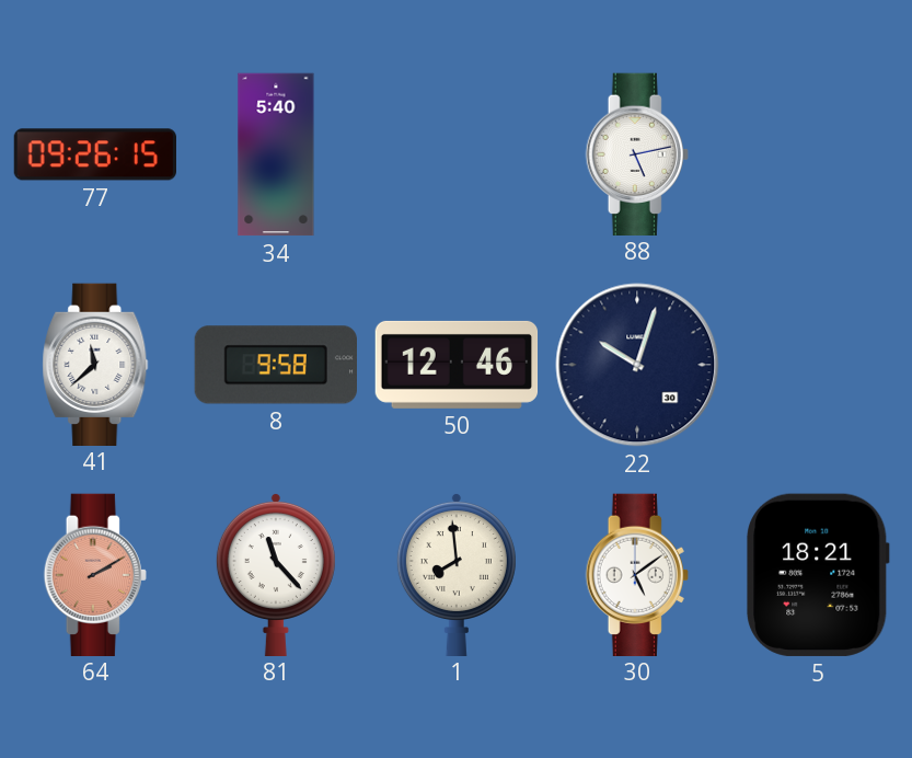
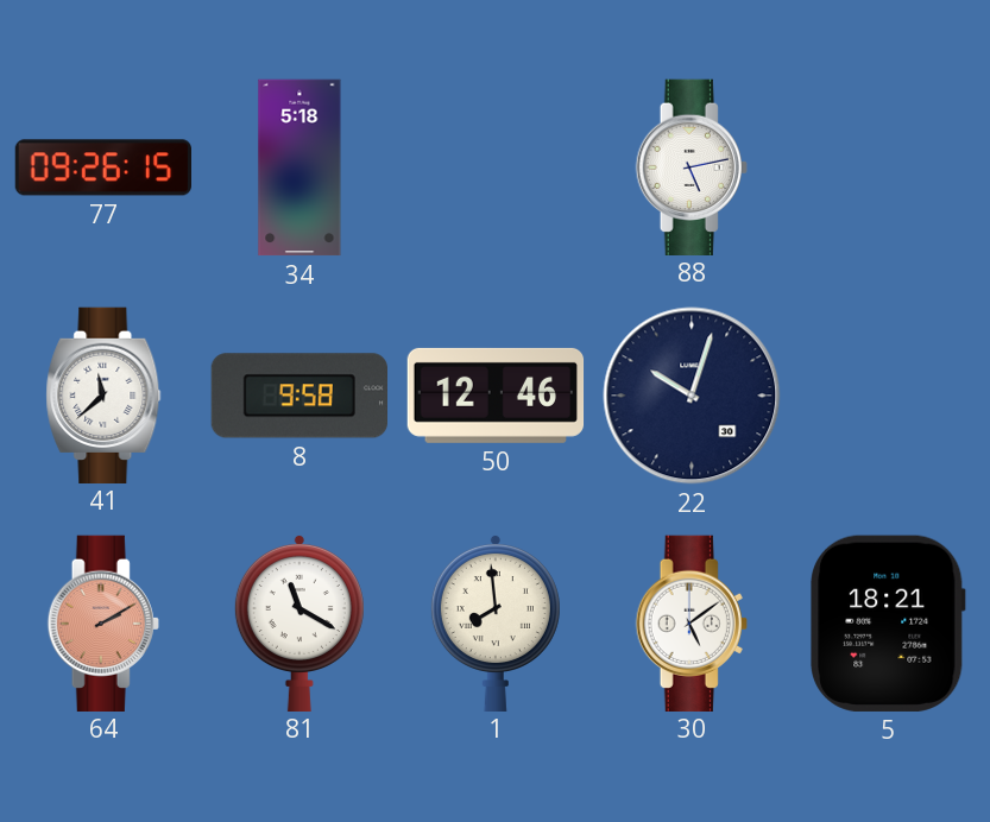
34: 5:40 -> 5:18 (299, 167)
81: 11:23 -> 11:20 (299, 622)
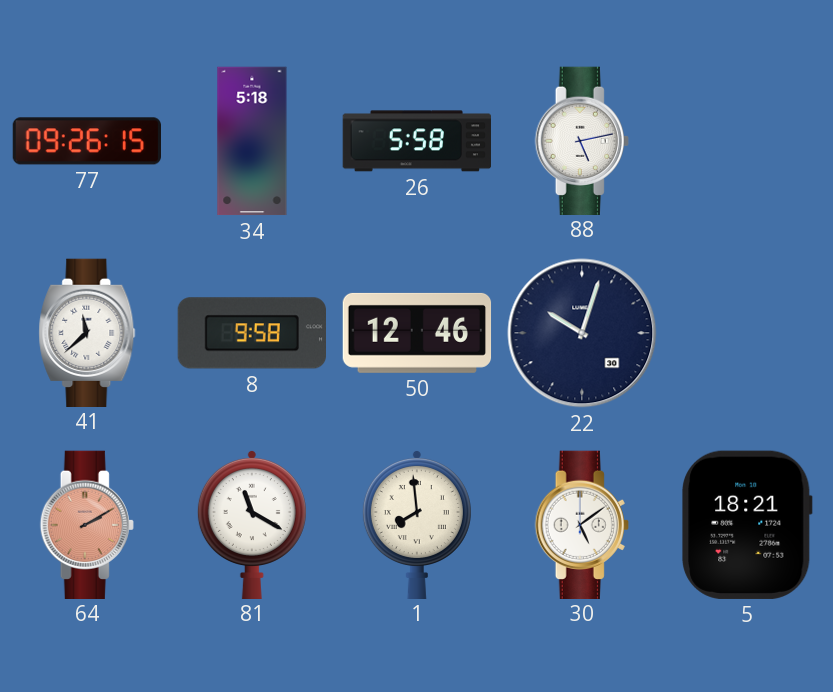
26: none -> 5:58 (416, 141)
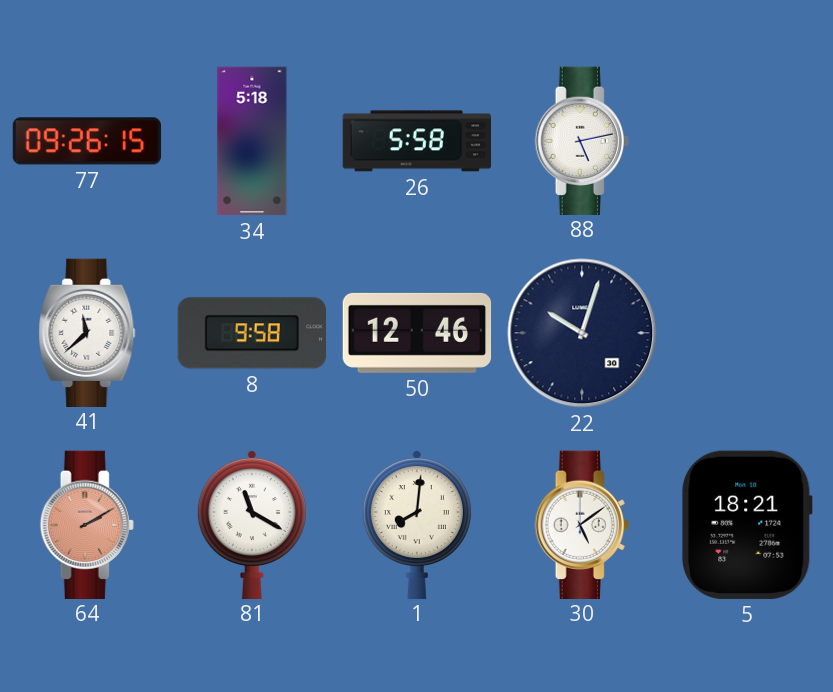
1: 7:59 -> 8:01 (417, 524)
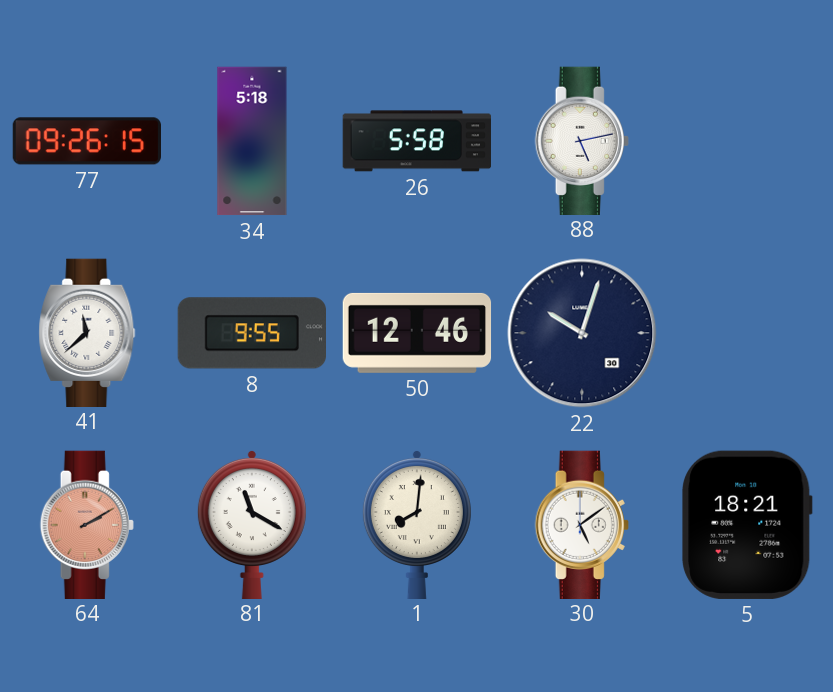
8: 9:58 -> 9:55 (251, 333)
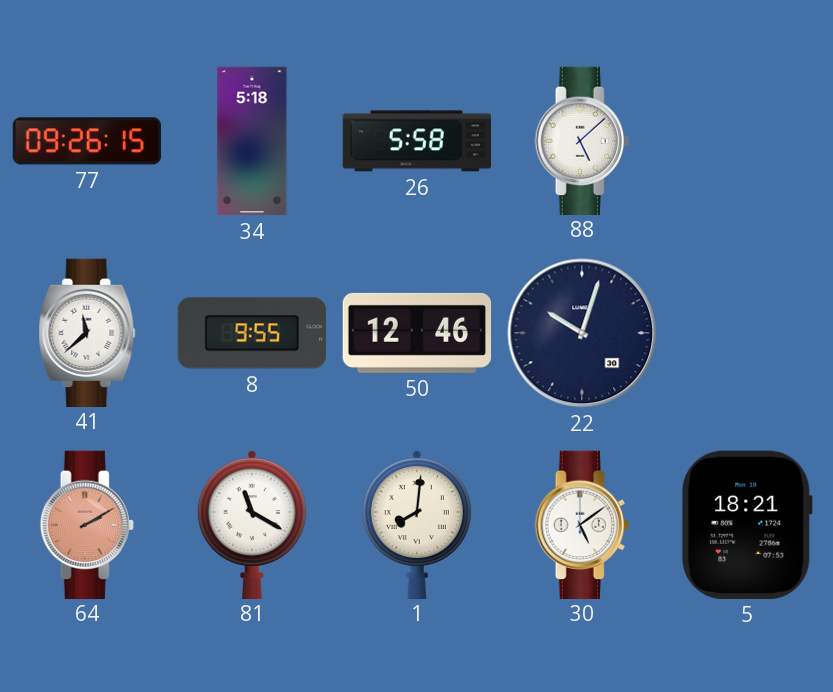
88: 5:13 -> 5:08 (582, 140)
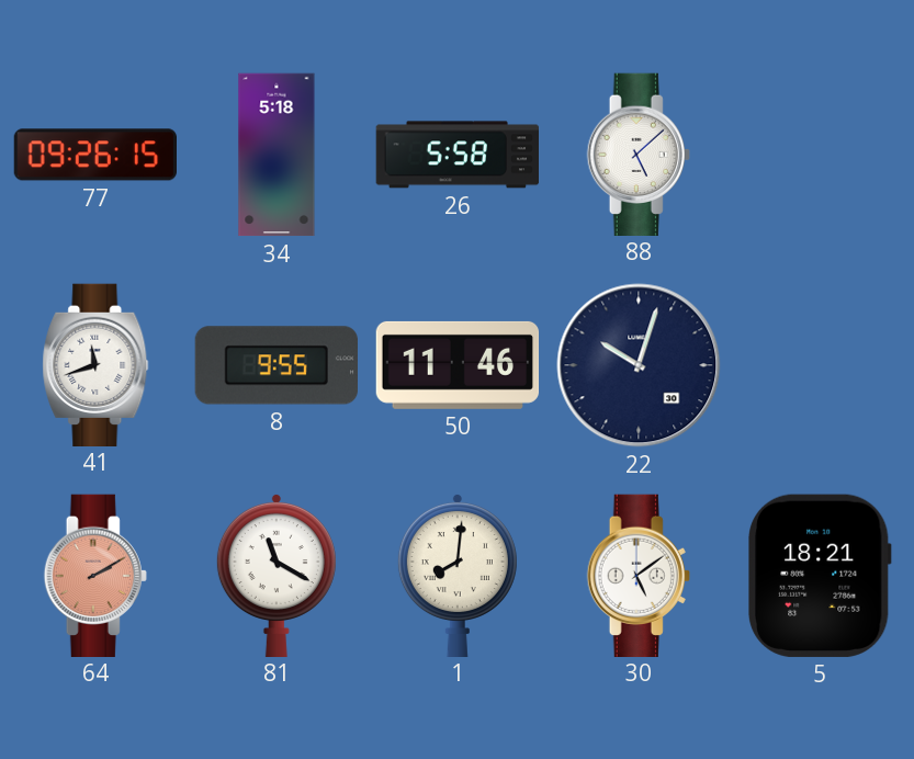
41: 11:38 -> 11:42 (95, 364)
50: 12:46 -> 11:46 (458, 365)
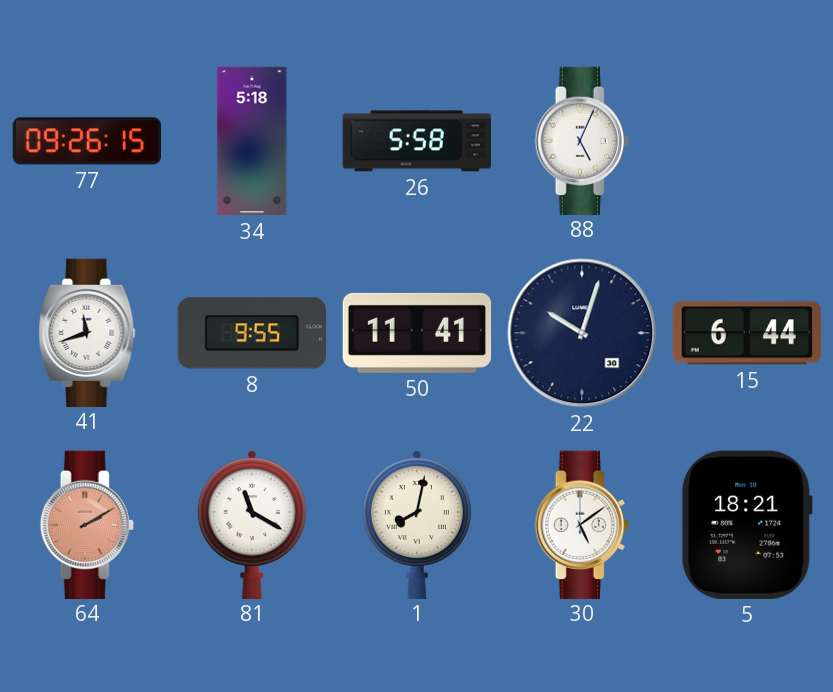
88: 5:08 -> 5:04 (582, 140)
50: 11:46 -> 11:41 (417, 333)
15: none -> 6:44 (747, 333)
1: 8:01 -> 8:02 (417, 524)
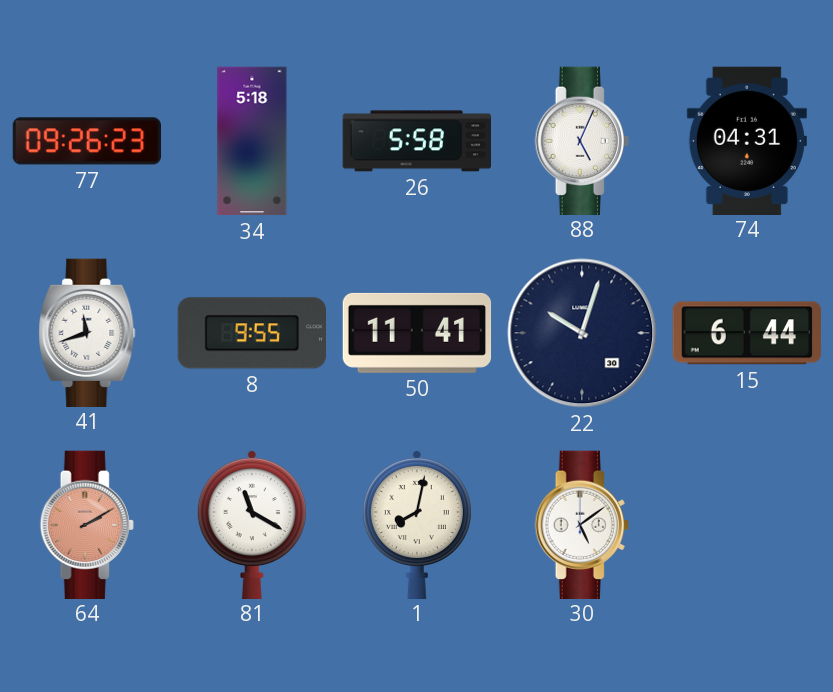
77: 09:26:15 -> 09:26:23 (86, 141)
74: none -> 04:31 (747, 140)
5: 18:21 -> none (747, 525)
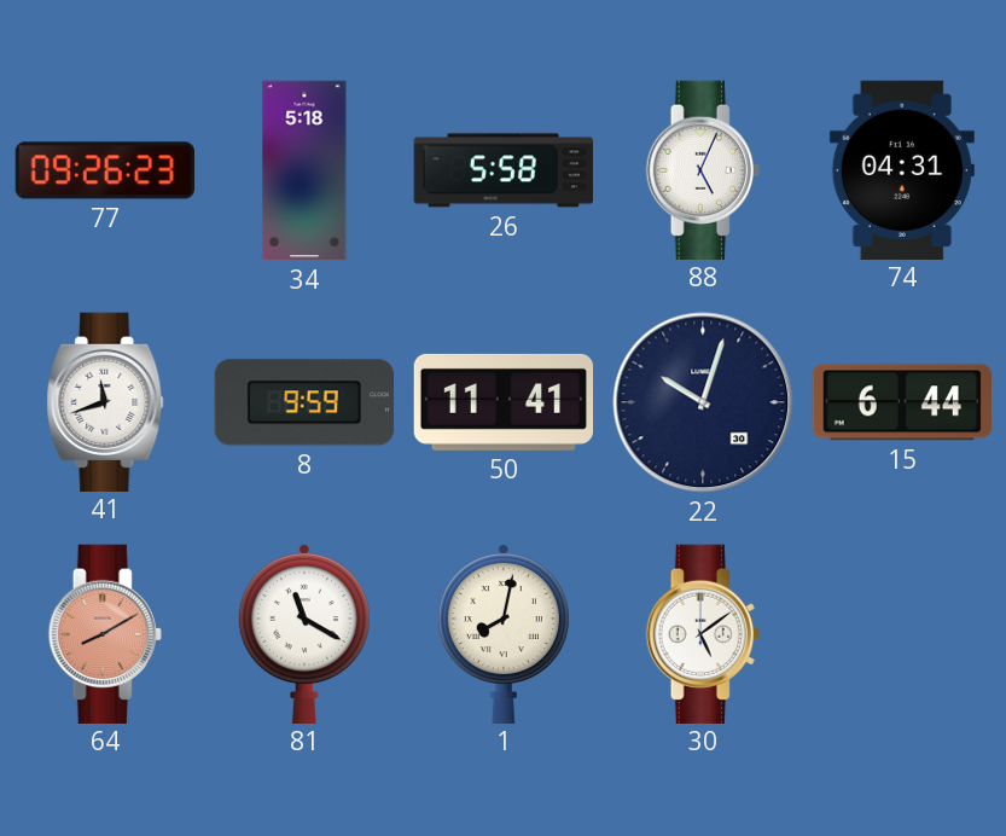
8: 9:55 -> 9:59 (303, 402)
64: 2:10 -> 8:10 (105, 633)
